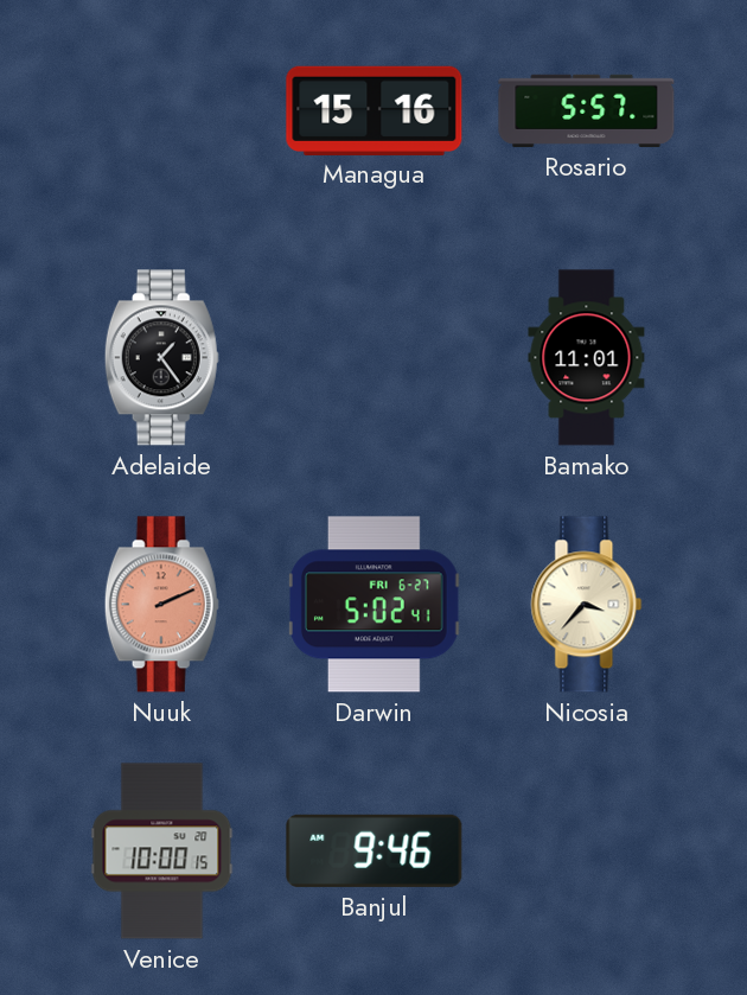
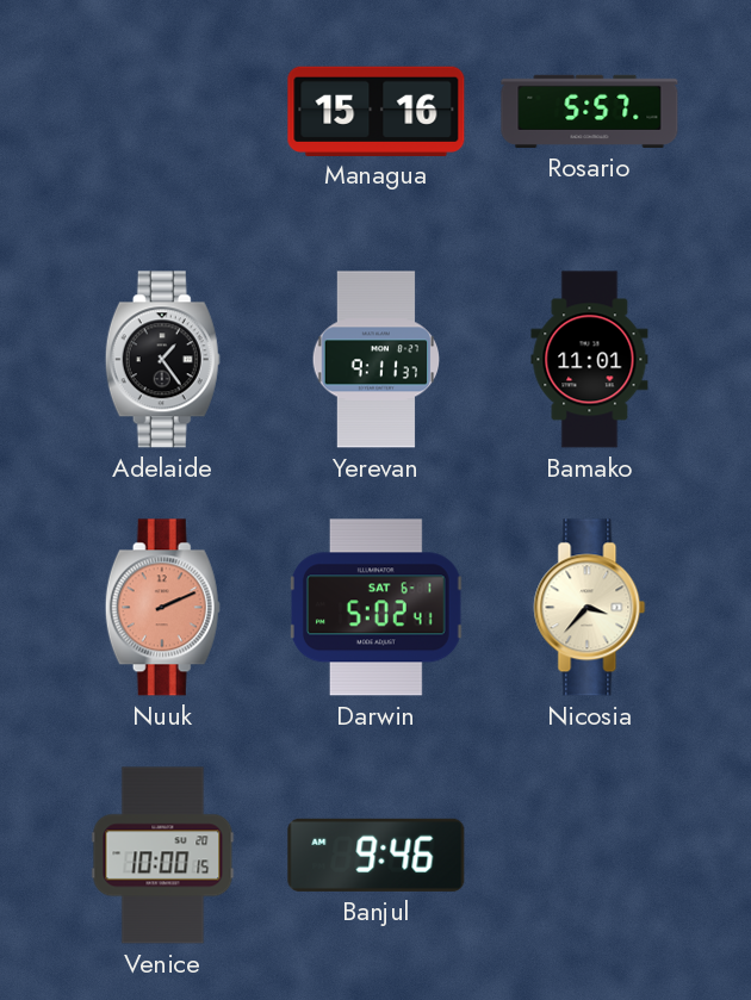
Yerevan: none -> 9:11 (377, 360)
Darwin date: FRI 6-27 -> SAT 6-1 (375, 608)
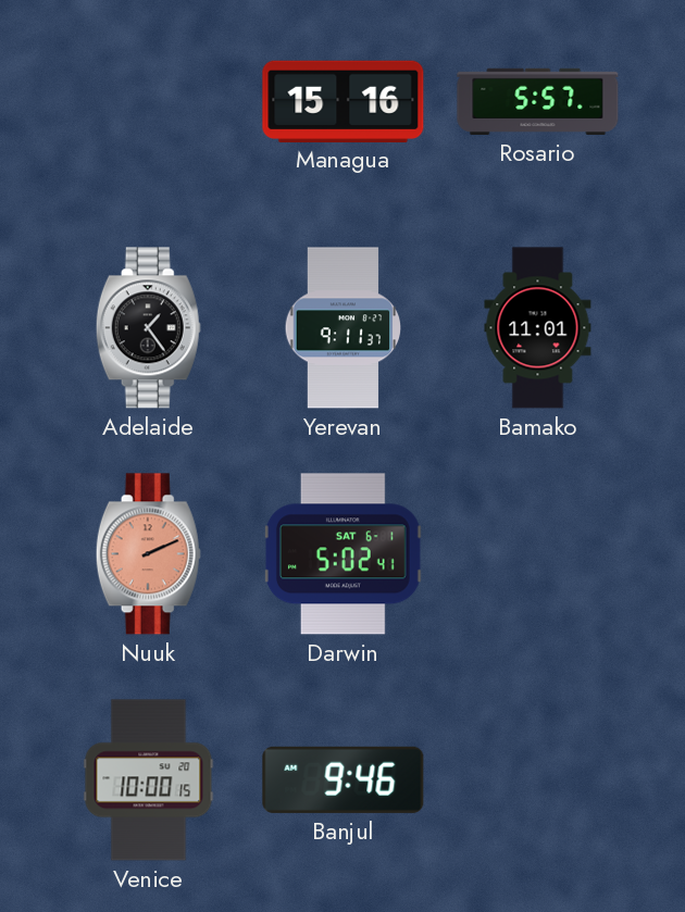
Nicosia: 3:37 -> none (590, 608)
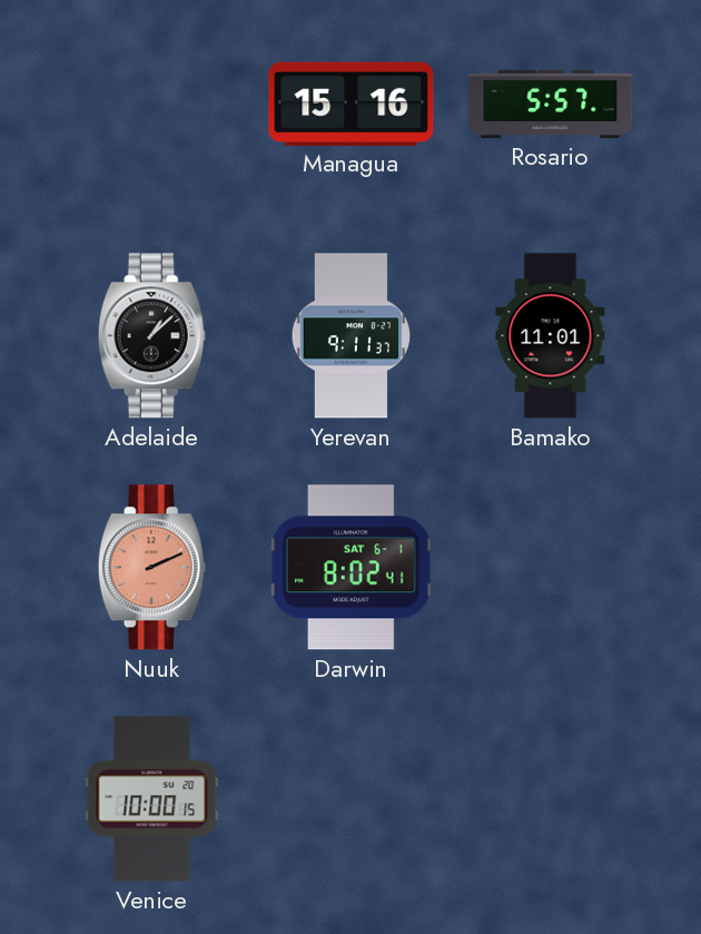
Adelaide: 1:24 -> 1:08 (151, 336)
Darwin: 5:02 -> 8:02 (350, 568)
Banjul: 9:46 -> none (344, 779)
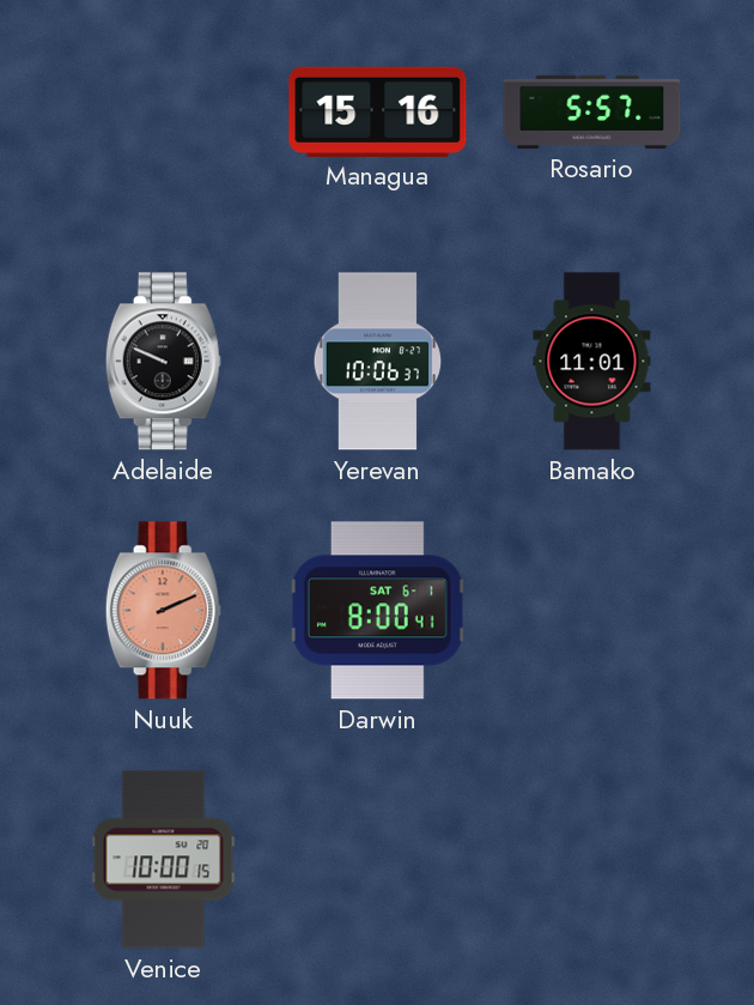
Adelaide: 1:08 -> 9:49 (163, 362)
Yerevan: 9:11 -> 10:06 (378, 362)
Darwin: 8:02 -> 8:00 (377, 611)
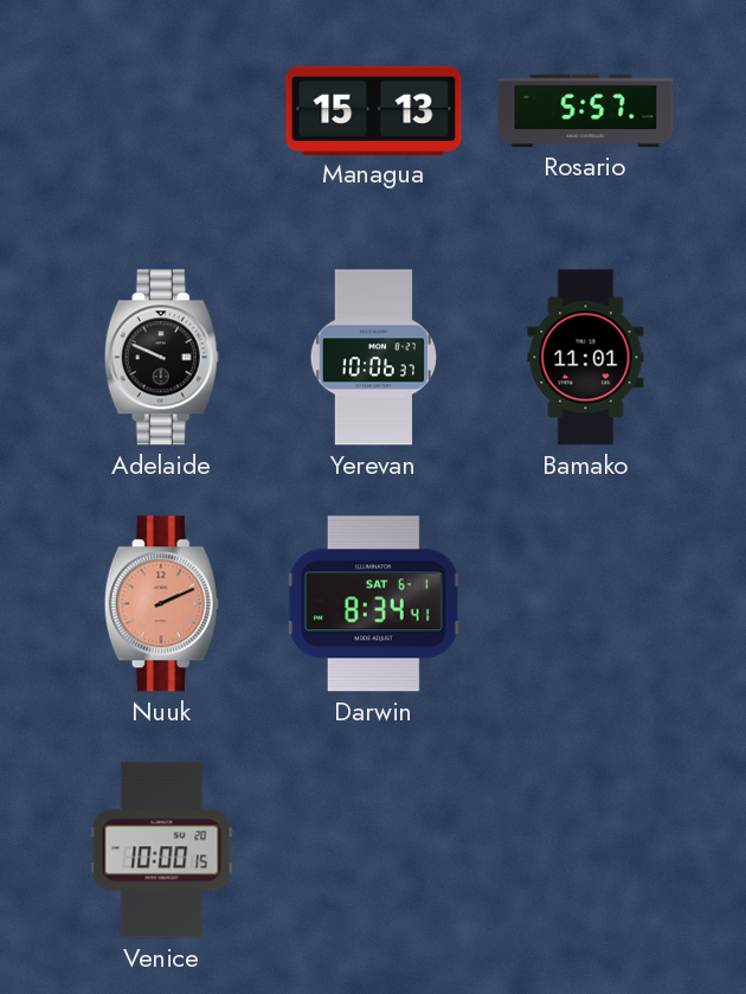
Managua: 15:16 -> 15:13 (374, 110)
Darwin: 8:00 -> 8:34 (373, 604)
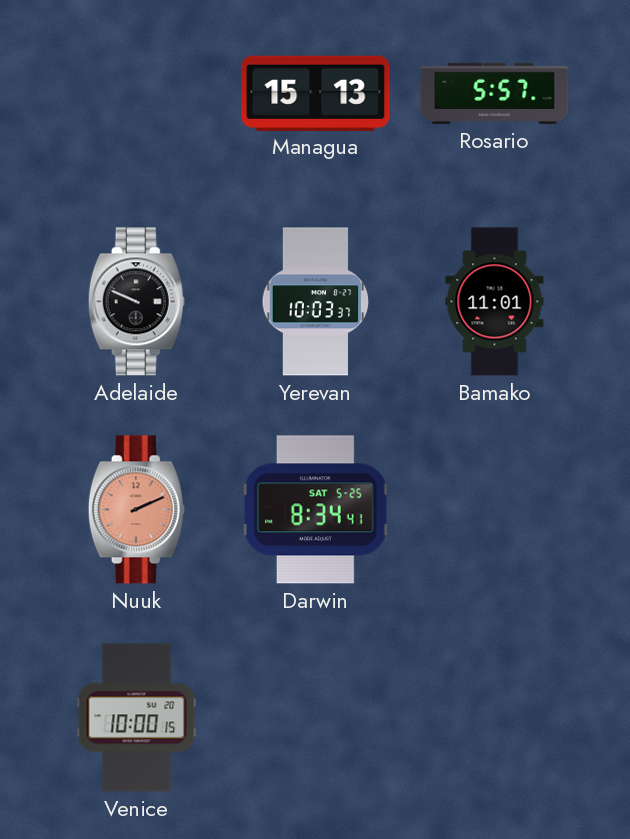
Yerevan: 10:06 -> 10:03 (316, 302)
Darwin date: SAT 6-1 -> SAT 5-25 (315, 510)
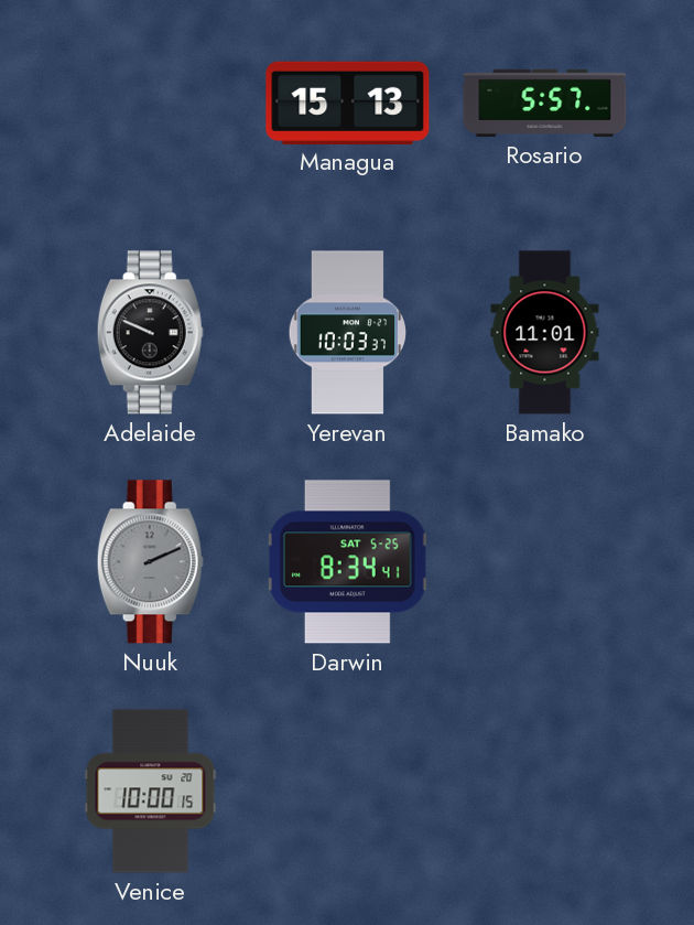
Nuuk dial: salmon -> grey (150, 562)
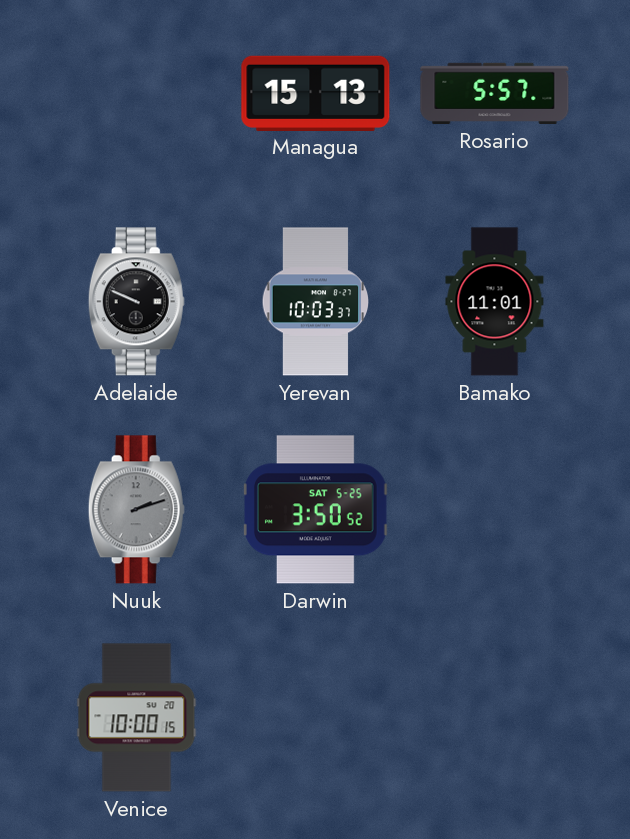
Nuuk: 2:11 -> 2:12 (136, 510)
Darwin: 8:34 -> 3:50 (315, 510)
